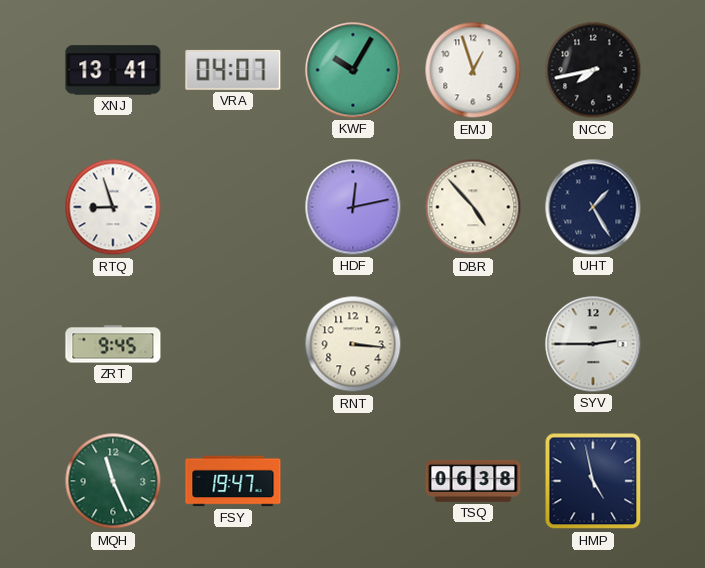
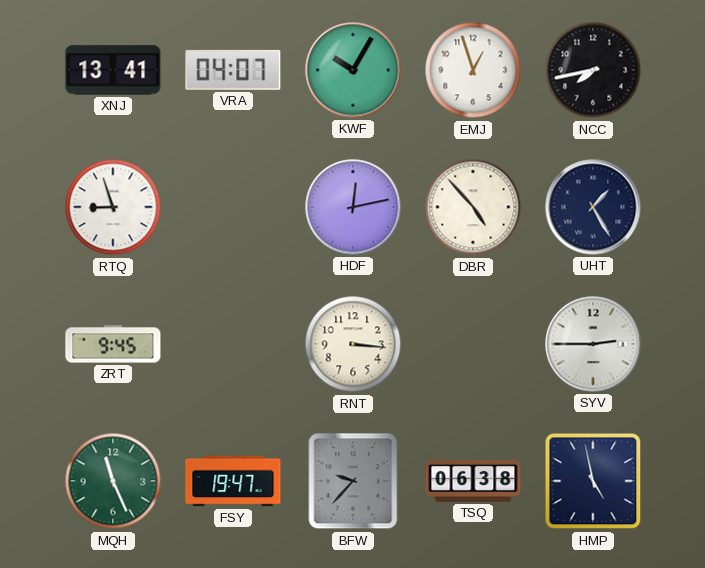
BFW: none -> 9:37 (353, 481)
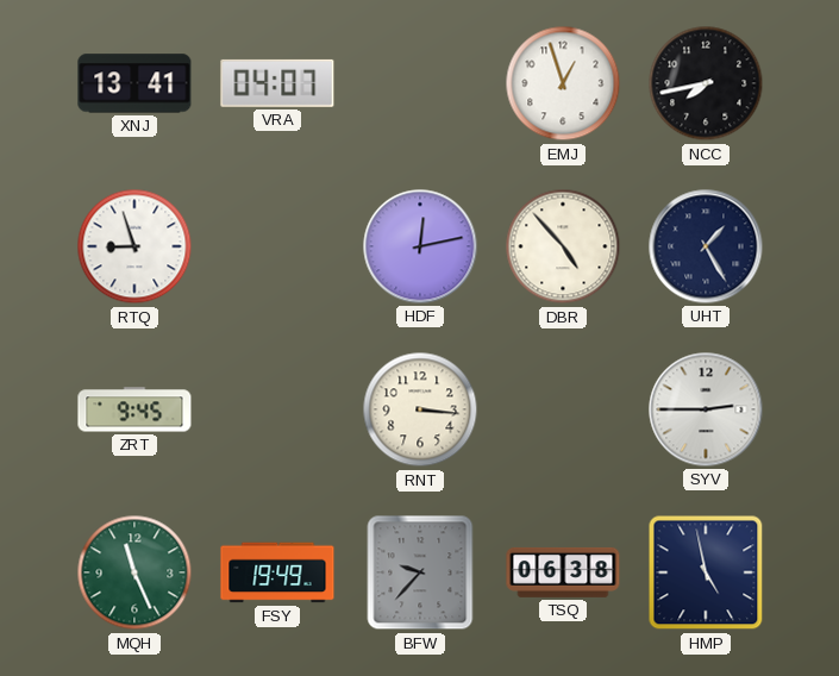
KWF: 10:05 -> none (353, 70)
FSY: 19:47 -> 19:49 (277, 572)
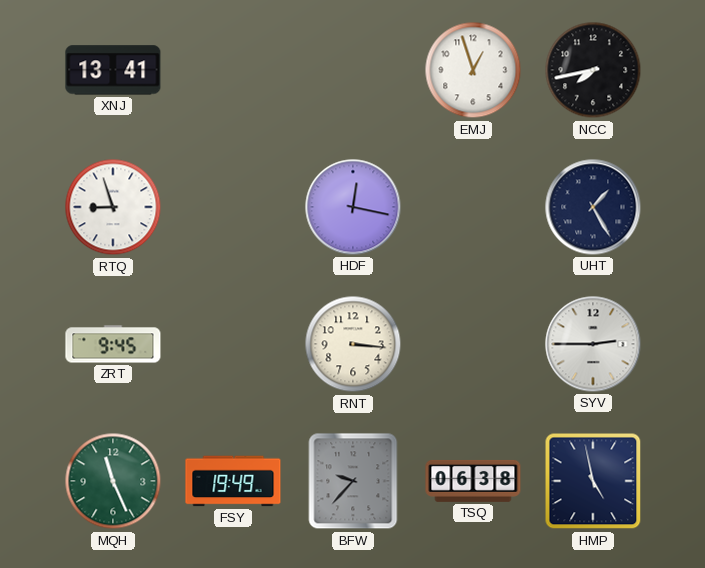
VRA: 04:07 -> none (277, 83)
HDF: 12:13 -> 12:17 (353, 207)
DBR: 4:53 -> none (563, 246)
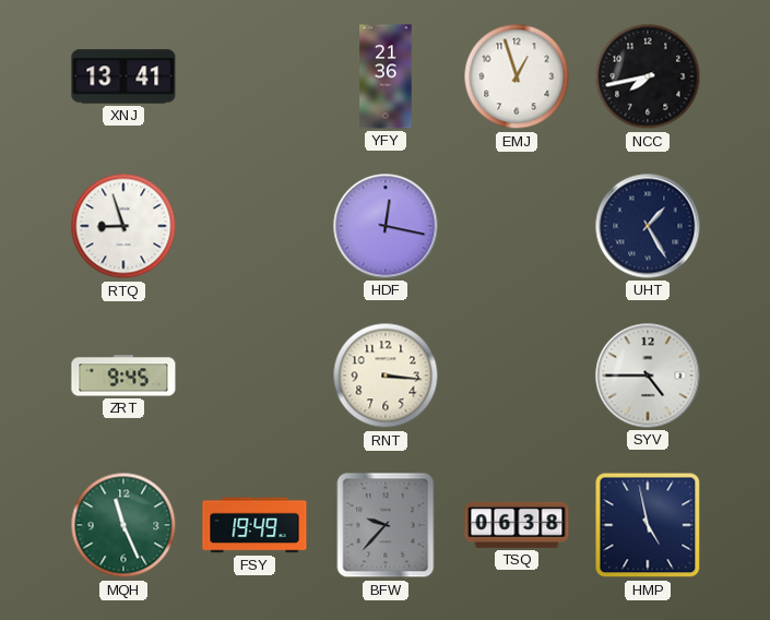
YFY: none -> 21:36 (386, 76)
SYV: 2:45 -> 4:45 (648, 375)
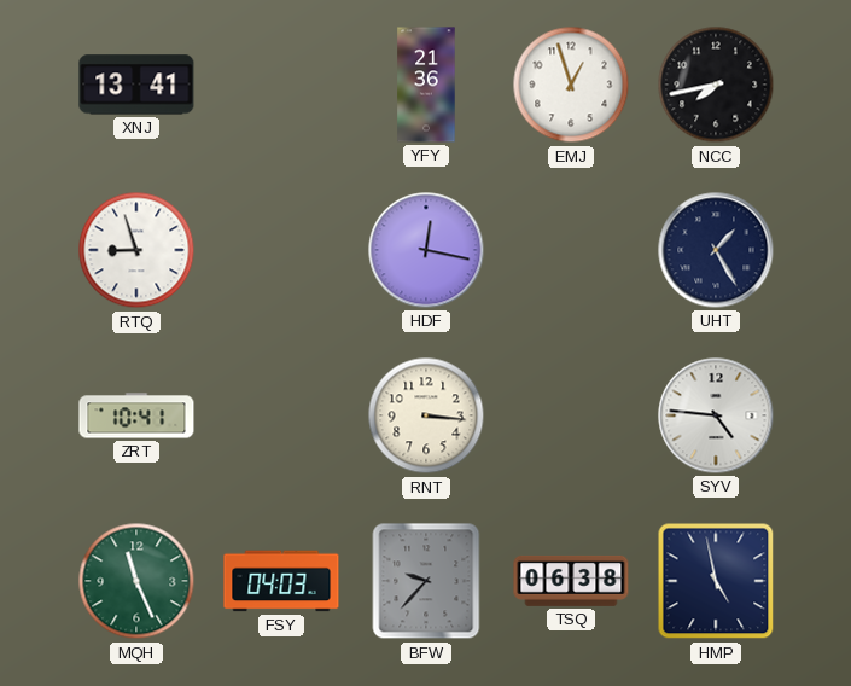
ZRT: 9:45 -> 10:41 (136, 415)
SYV: 4:45 -> 4:46 (716, 415)
FSY: 19:49 -> 04:03 (281, 581)
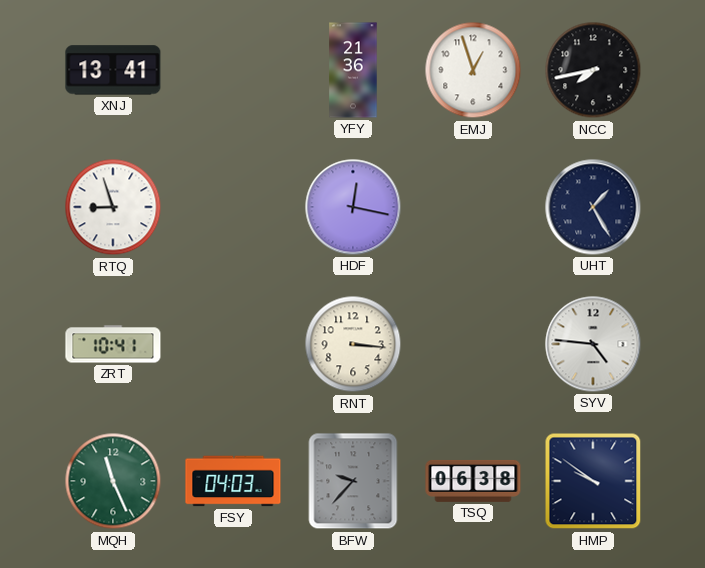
HMP: 4:58 -> 9:51 (593, 481)
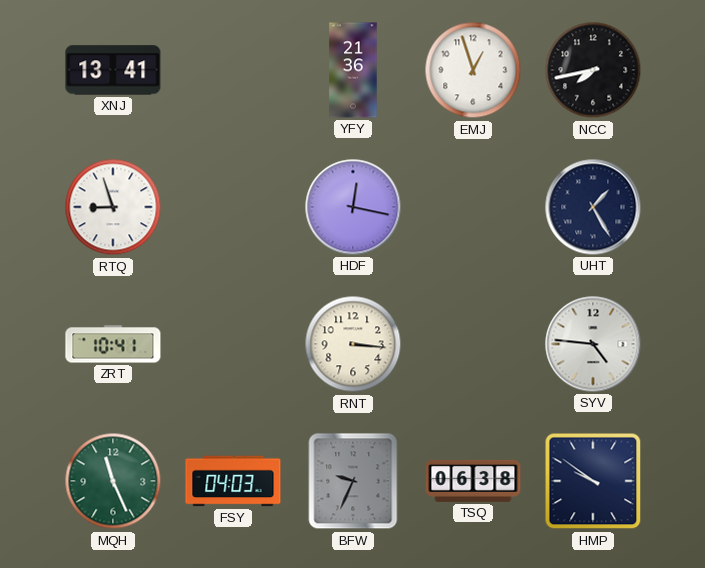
BFW: 9:37 -> 9:34 (353, 481)
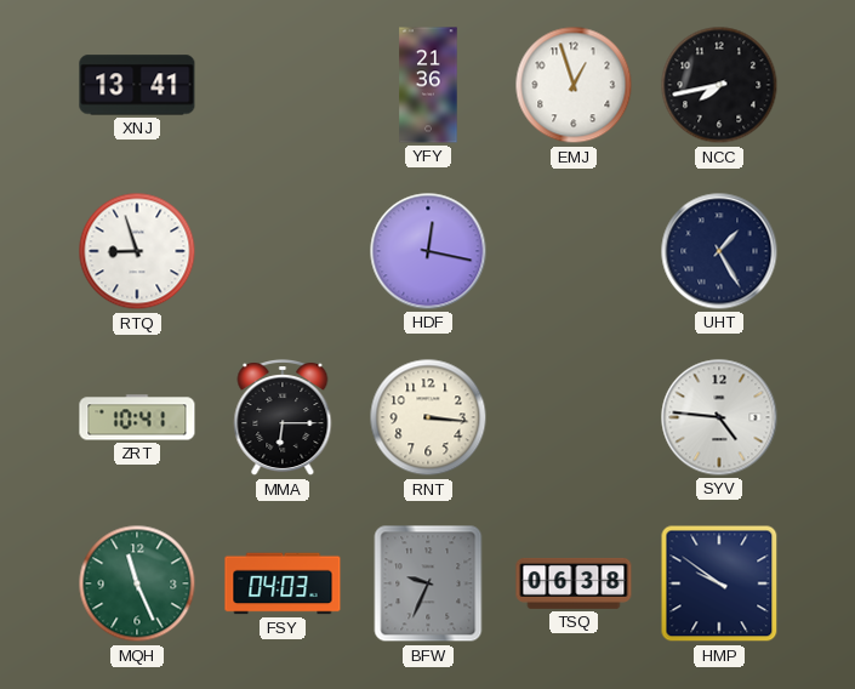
MMA: none -> 6:15 (283, 418)
